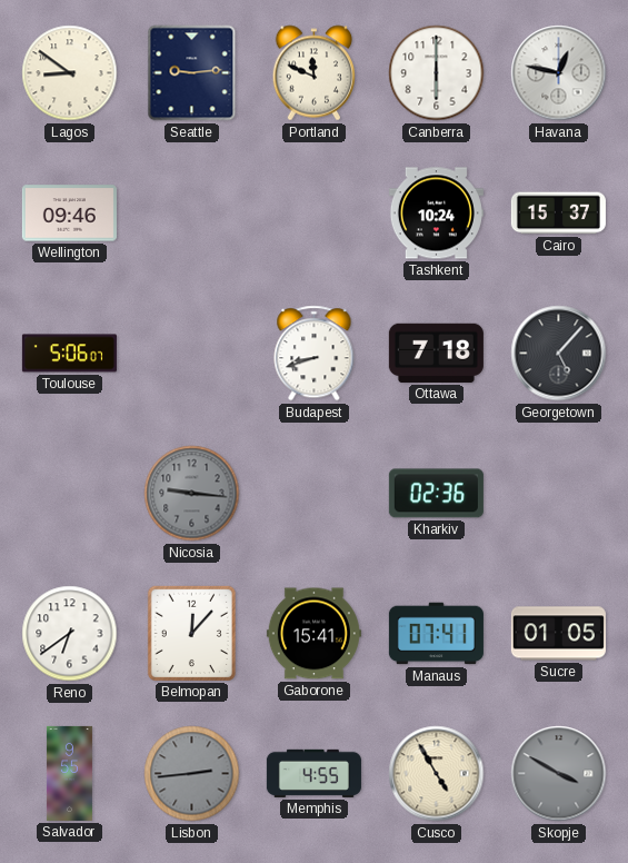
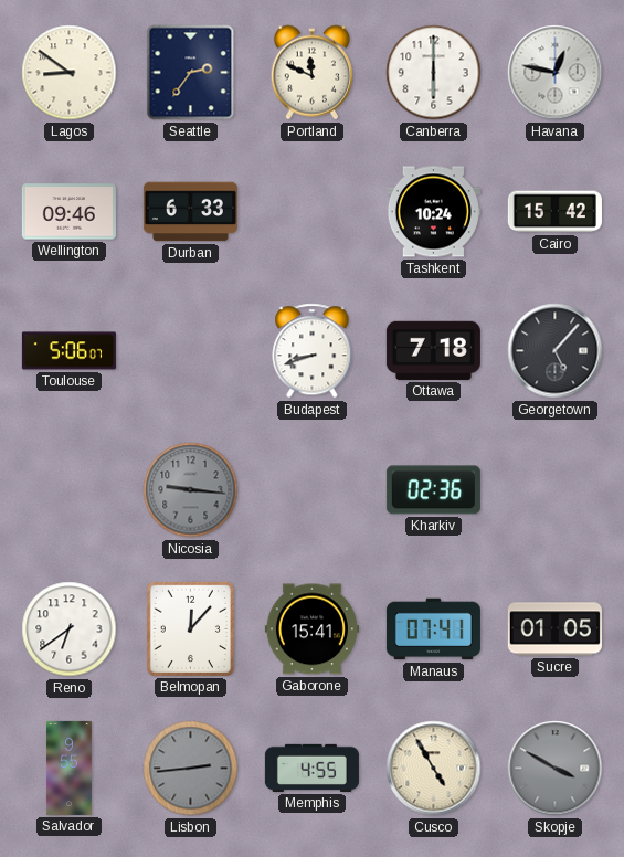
Seattle: 9:14 -> 2:36 (191, 73)
Durban: none -> 6:33 (190, 212)
Cairo: 15:37 -> 15:42 (554, 212)
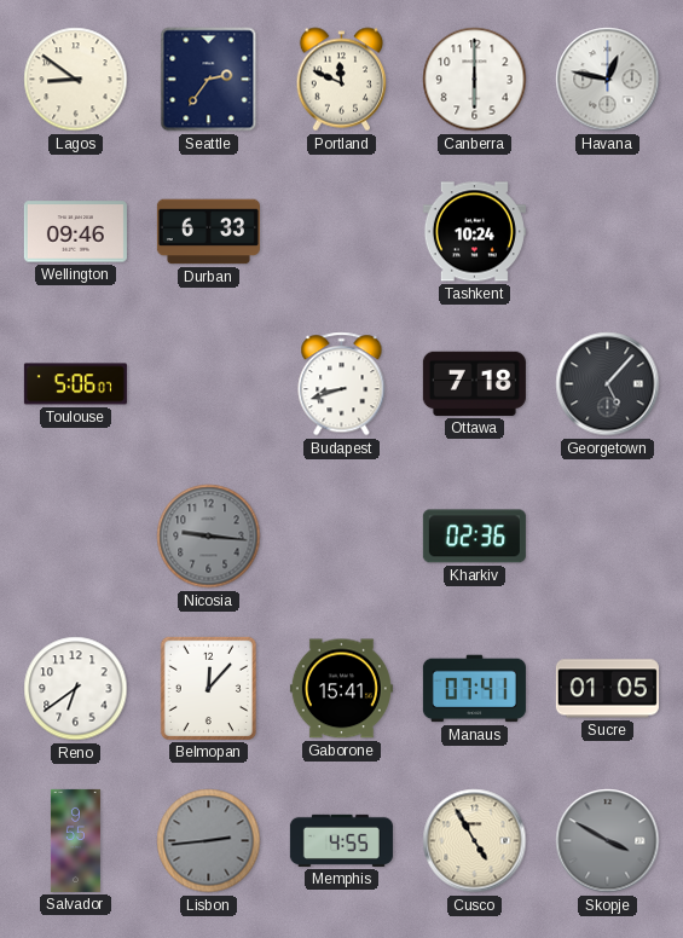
Cairo: 15:42 -> none (554, 212)
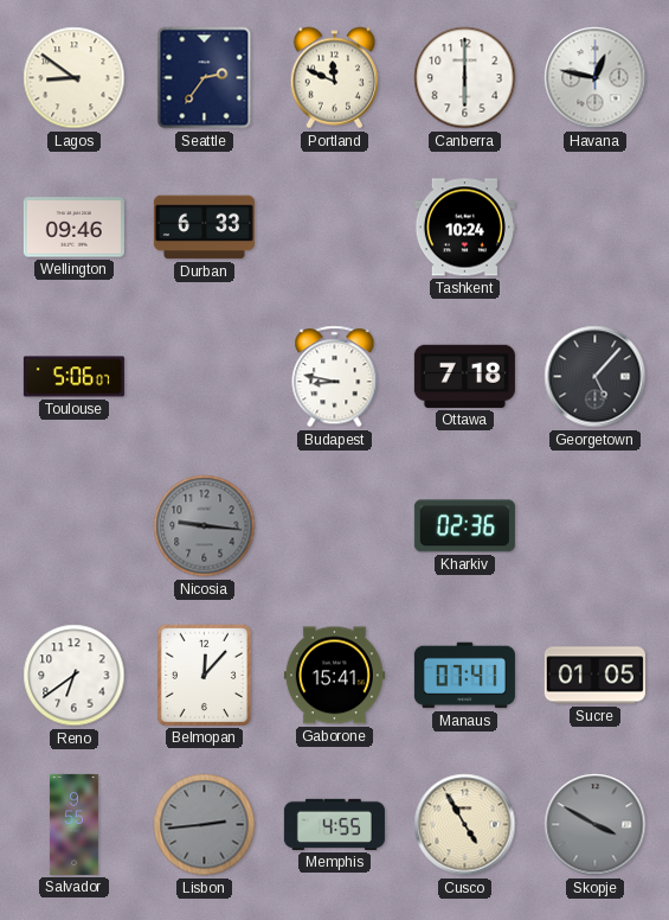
Budapest: 8:42 -> 8:47 (335, 377)
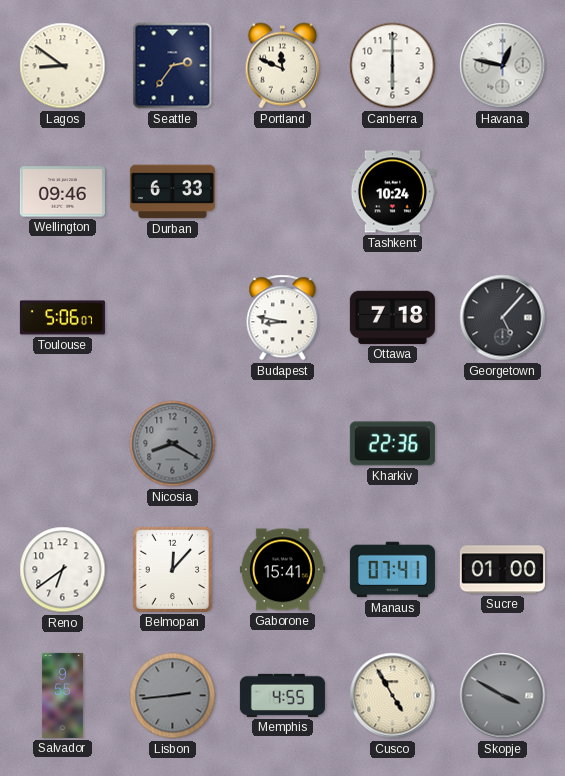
Nicosia: 9:16 -> 8:20 (173, 444)
Kharkiv: 02:36 -> 22:36 (392, 444)
Sucre: 01:05 -> 01:00 (502, 570)
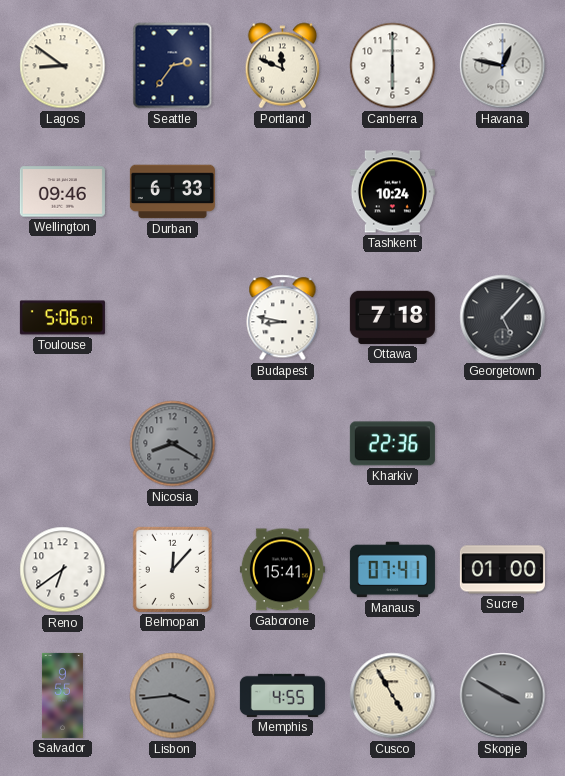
Lisbon: 2:44 -> 3:44 (173, 696)
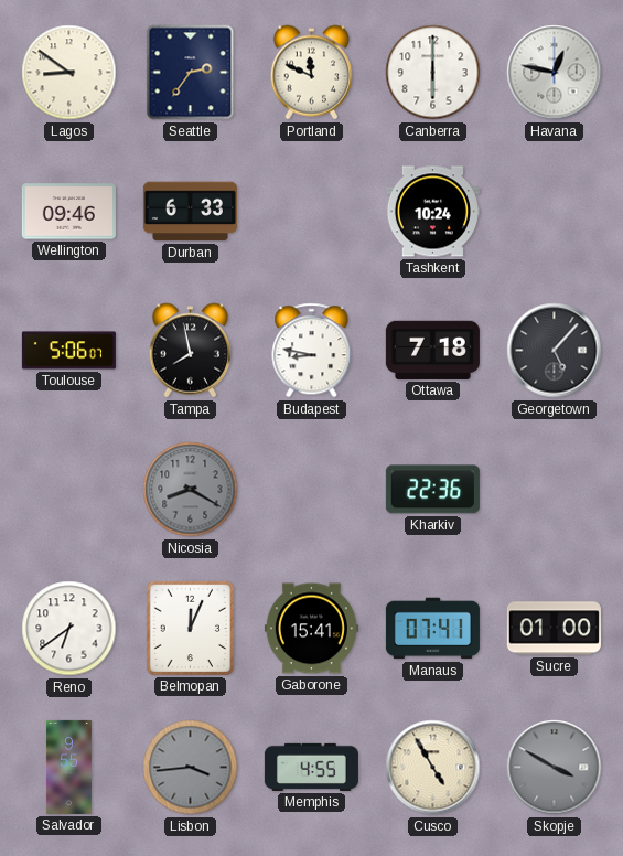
Tampa: none -> 7:58 (191, 351)
Belmopan: 12:07 -> 12:04 (190, 628)
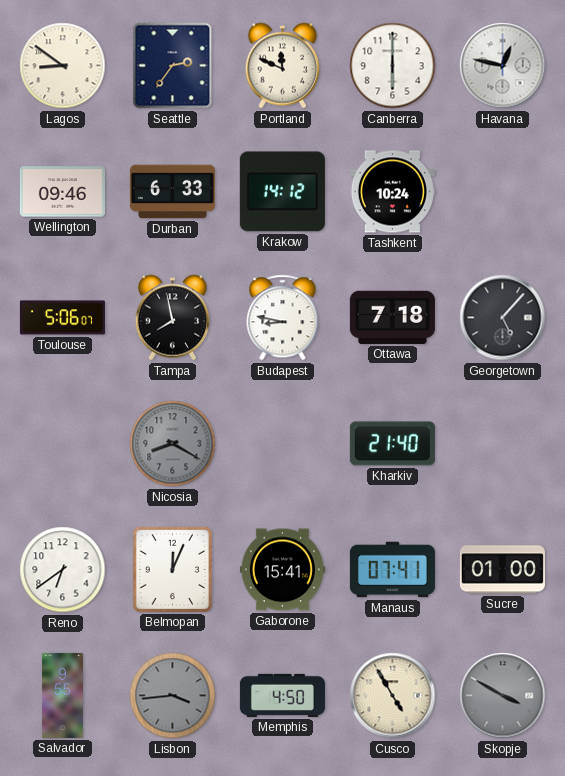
Krakow: none -> 14:12 (282, 192)
Kharkiv: 22:36 -> 21:40 (392, 444)
Memphis: 4:55 -> 4:50 (282, 695)
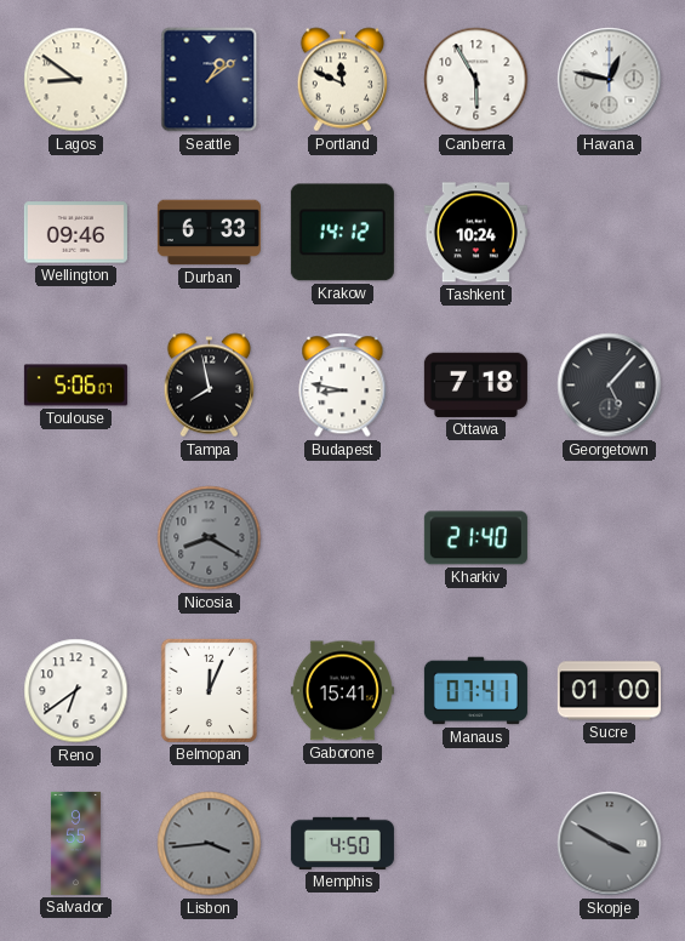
Seattle: 2:36 -> 1:09 (210, 80)
Canberra: 6:00 -> 5:55 (476, 80)
Cusco: 4:55 -> none (393, 696)
